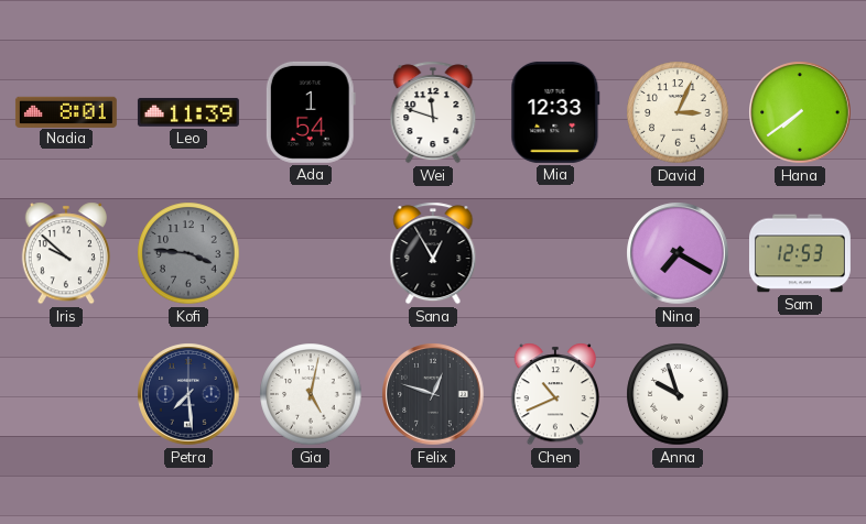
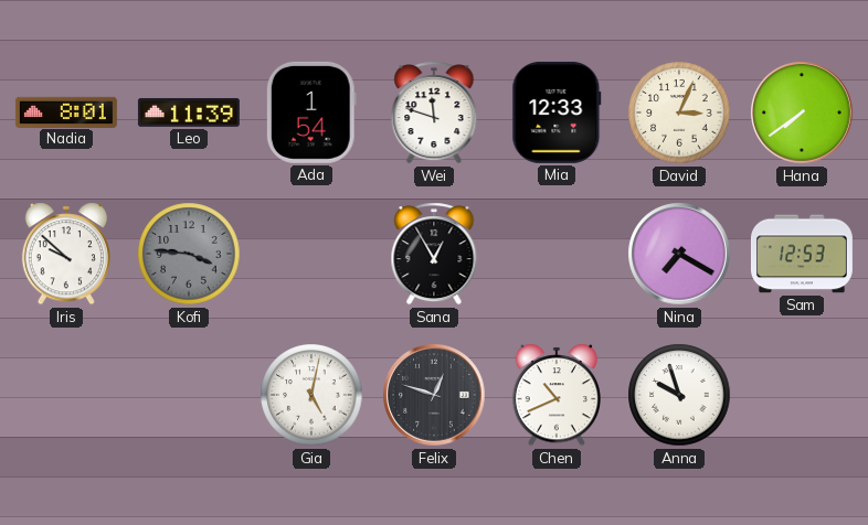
Petra: 7:29 -> none (188, 394)
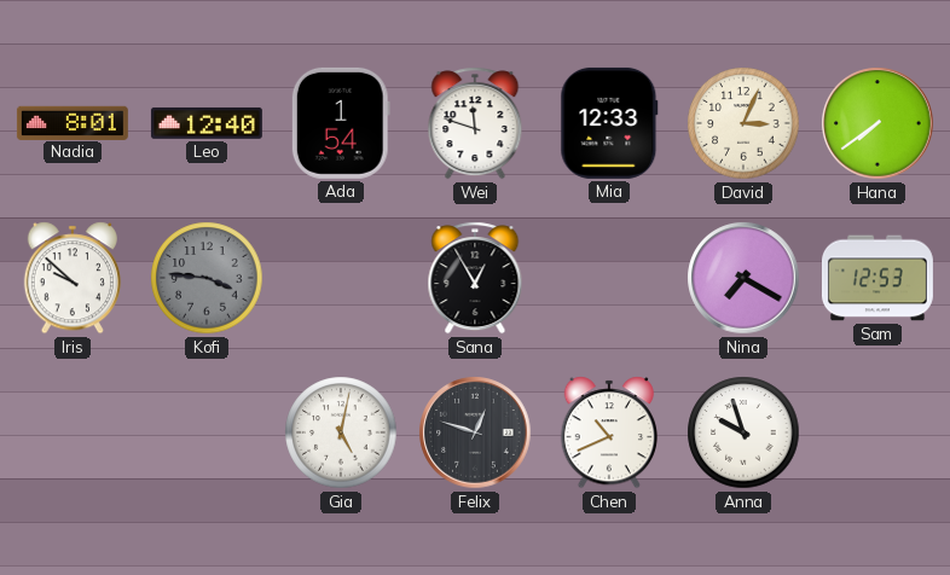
Leo: 11:39 -> 12:40 (207, 123)
